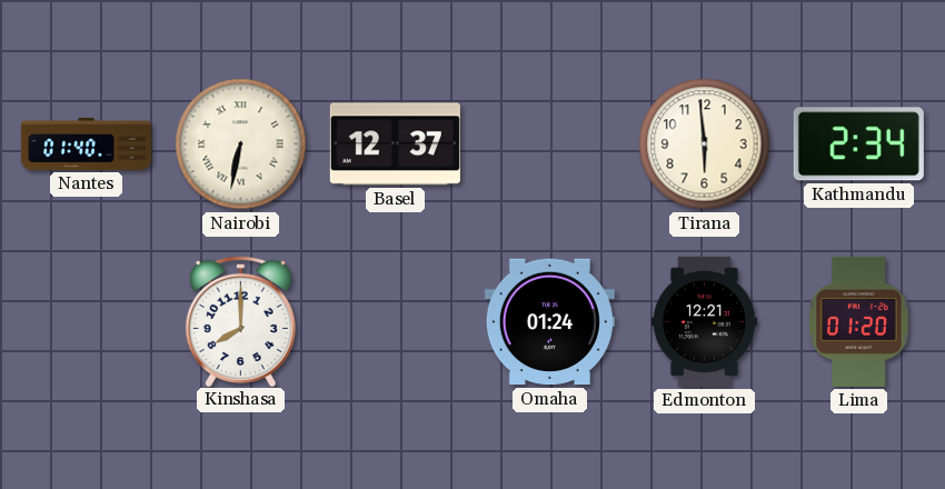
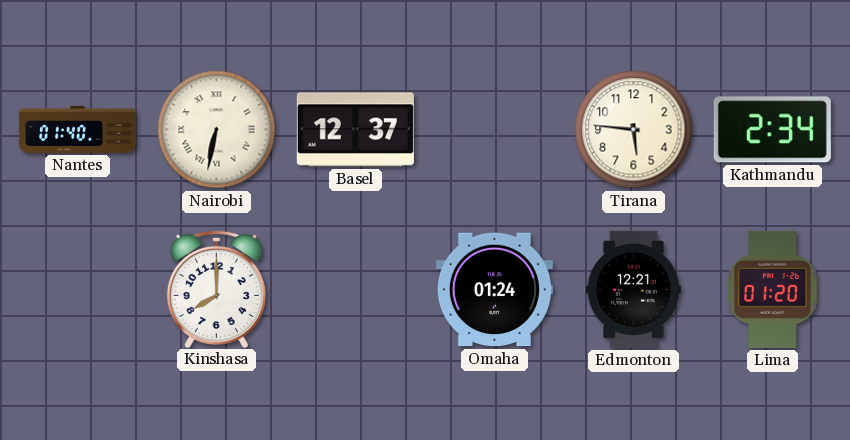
Tirana: 5:59 -> 5:46 (634, 130)
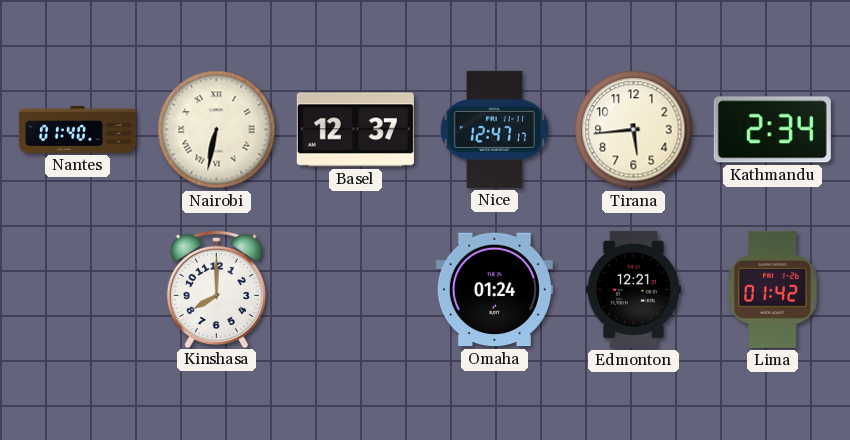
Nice: none -> 12:47 (494, 129)
Tirana: 5:46 -> 5:44 (634, 130)
Lima: 01:20 -> 01:42 (773, 289)
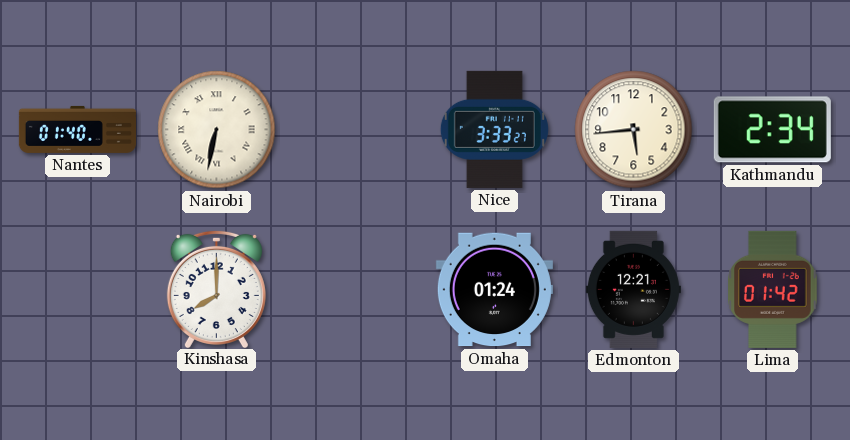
Basel: 12:37 -> none (355, 130)
Nice: 12:47 -> 3:33 (494, 129)
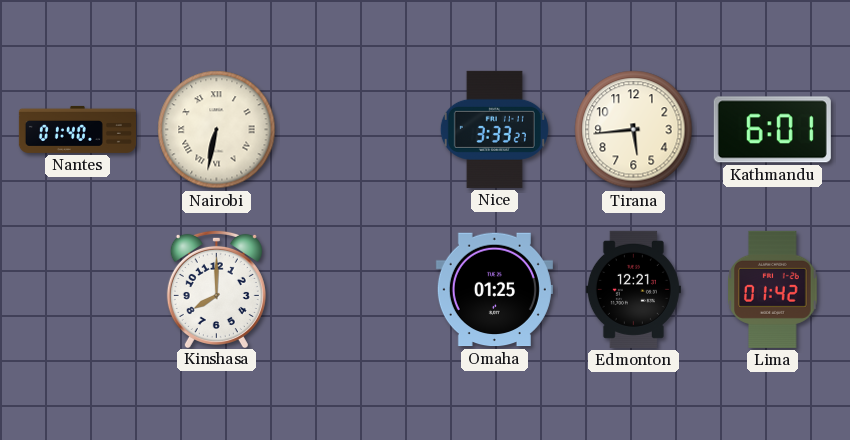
Kathmandu: 2:34 -> 6:01 (772, 130)
Omaha: 01:24 -> 01:25 (494, 290)
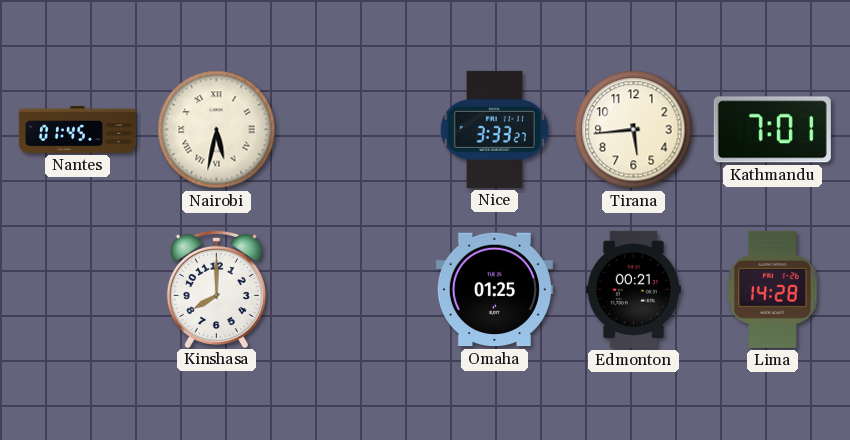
Nantes: 01:40 -> 01:45 (77, 129)
Nairobi: 6:32 -> 5:32 (217, 130)
Kathmandu: 6:01 -> 7:01 (772, 130)
Edmonton: 12:21 -> 00:21 (633, 289)
Lima: 01:42 -> 14:28 (773, 289)
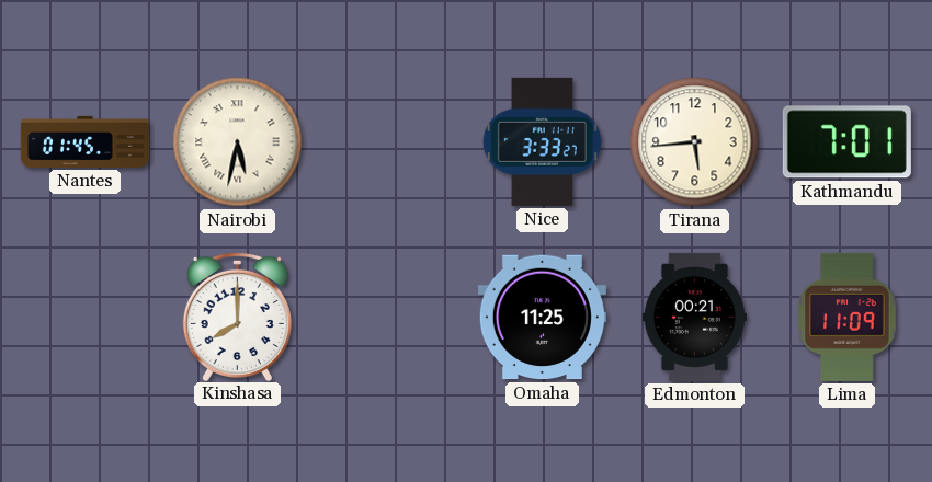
Omaha: 01:25 -> 11:25 (542, 318)
Lima: 14:28 -> 11:09 (848, 317)
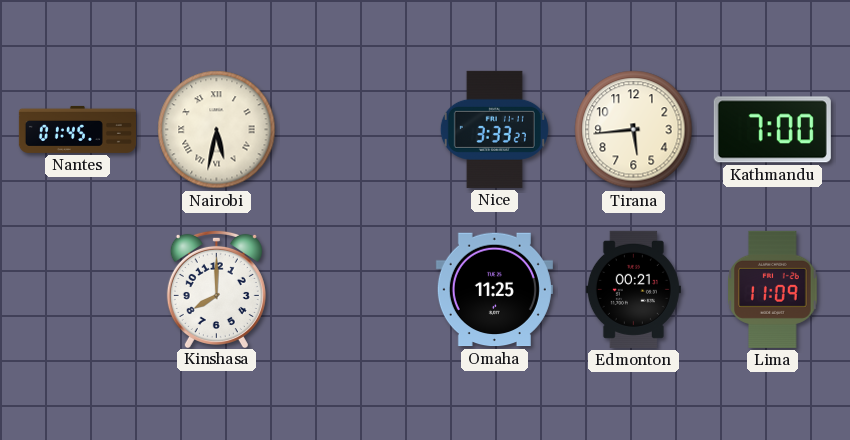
Kathmandu: 7:01 -> 7:00 (772, 130)
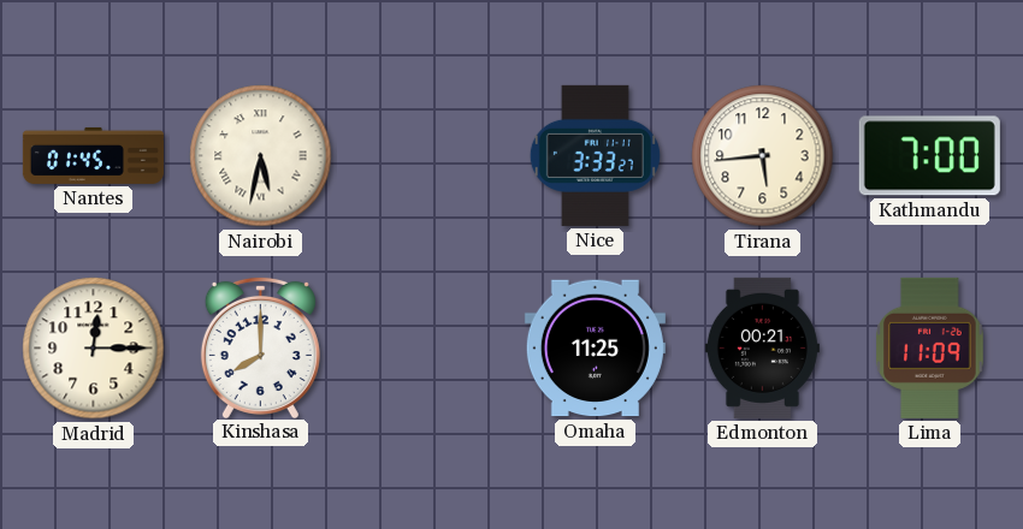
Madrid: none -> 12:15 (94, 349)
